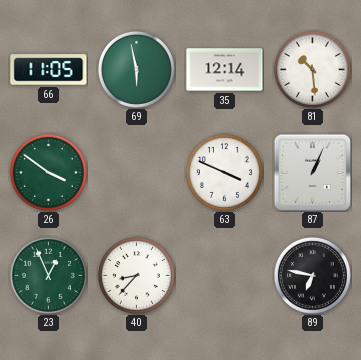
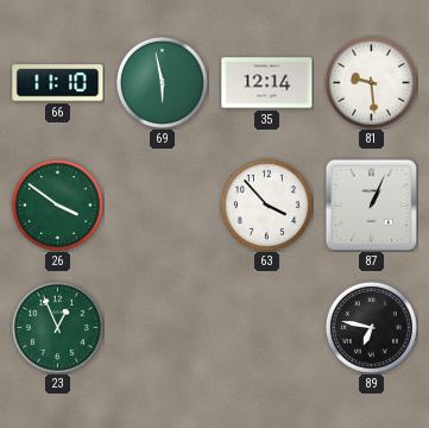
66: 11:05 -> 11:10 (58, 83)
81: 10:29 -> 9:29 (371, 82)
63: 3:49 -> 3:53 (266, 204)
40: 8:37 -> none (136, 275)
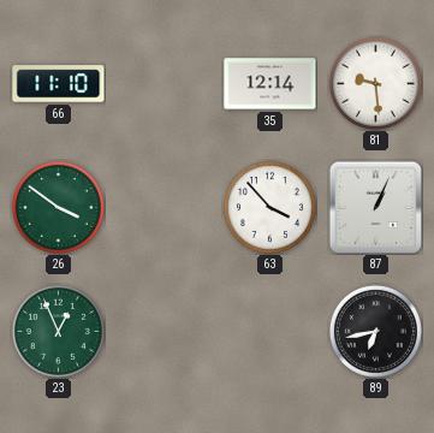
69: 5:58 -> none (162, 82)
89: 6:47 -> 6:43 (375, 331)
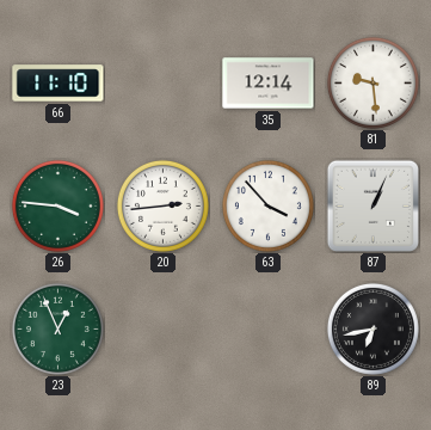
26: 3:51 -> 3:46 (57, 205)
20: none -> 2:44 (162, 205)
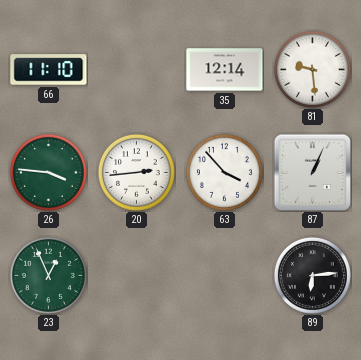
89: 6:43 -> 6:14 (312, 275)
